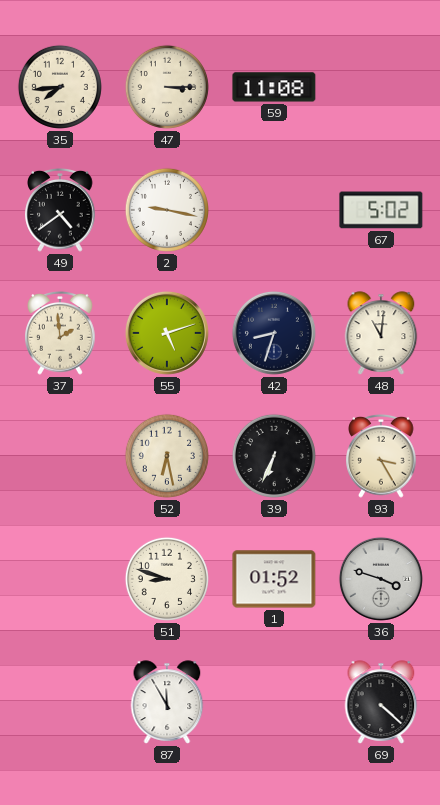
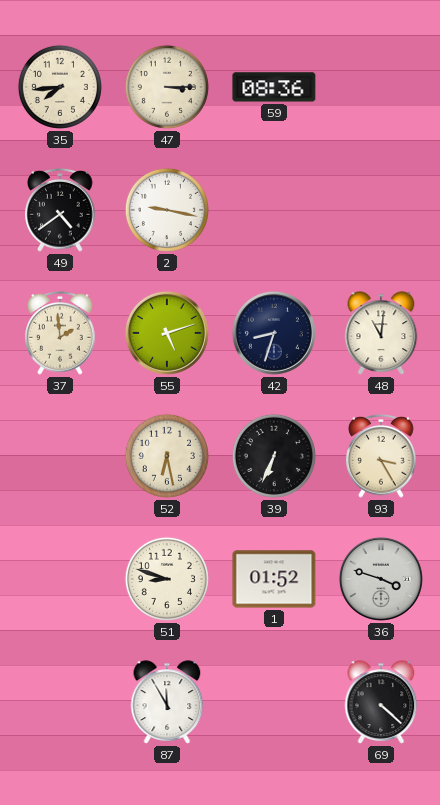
59: 11:08 -> 08:36 (274, 87)
67: 5:02 -> none (381, 210)
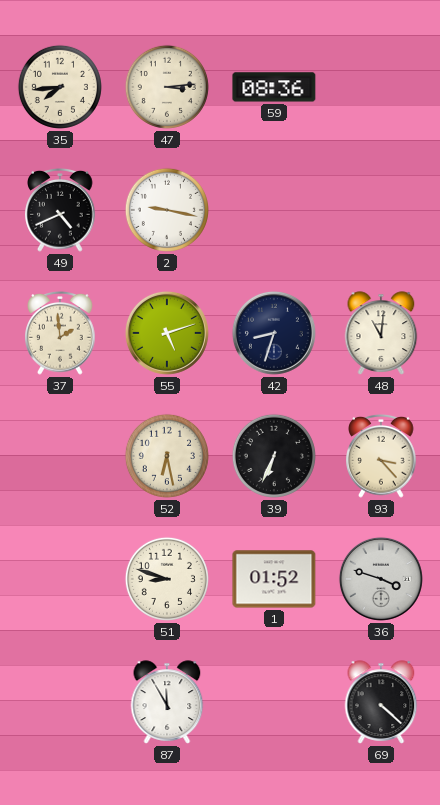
47: 3:15 -> 3:14 (167, 87)
49: 4:39 -> 4:41 (60, 210)
93: 3:25 -> 3:23 (381, 456)
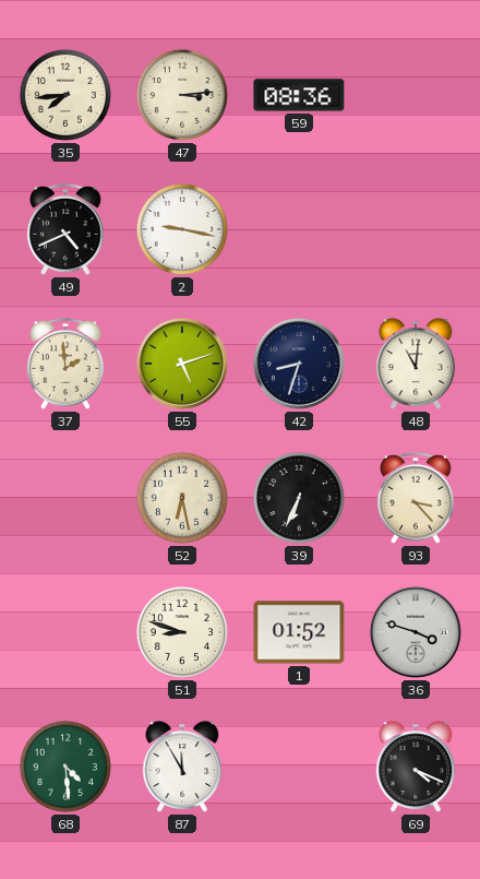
68: none -> 4:29 (65, 767)
69: 4:22 -> 4:19 (416, 767)
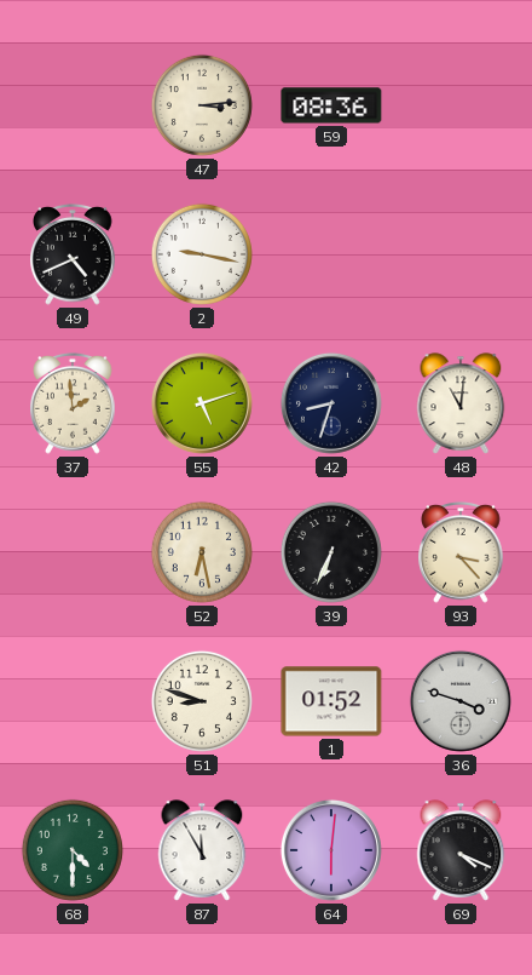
35: 7:44 -> none (65, 95)
68: 4:29 -> 4:30 (73, 850)
64: none -> 6:01 (331, 850)
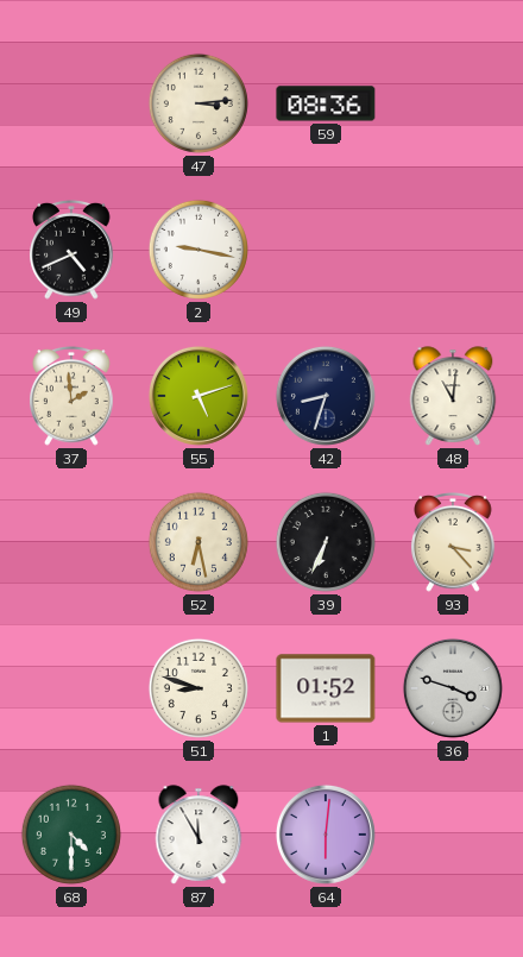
69: 4:19 -> none (461, 850)
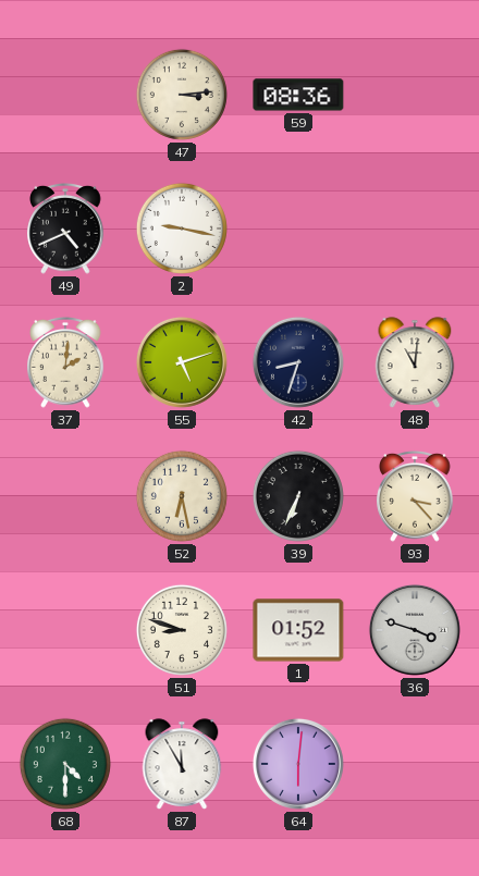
37: 1:59 -> 2:01 (65, 362)
